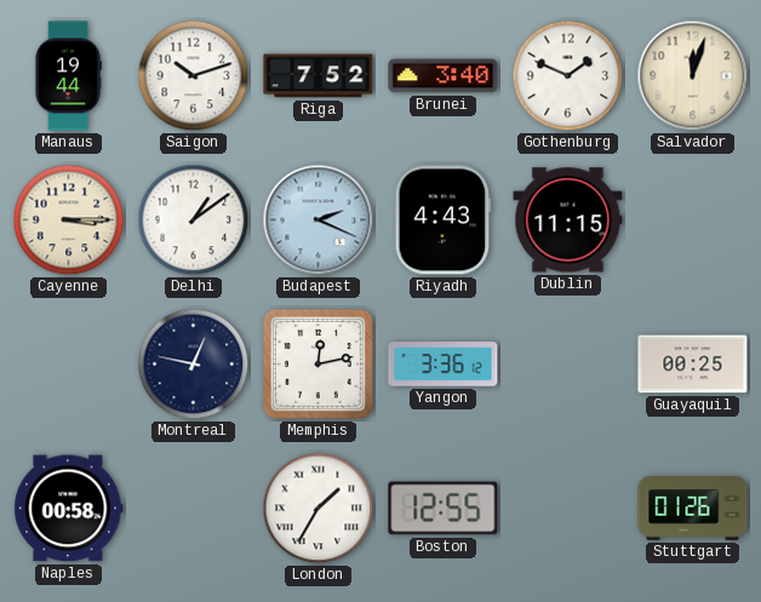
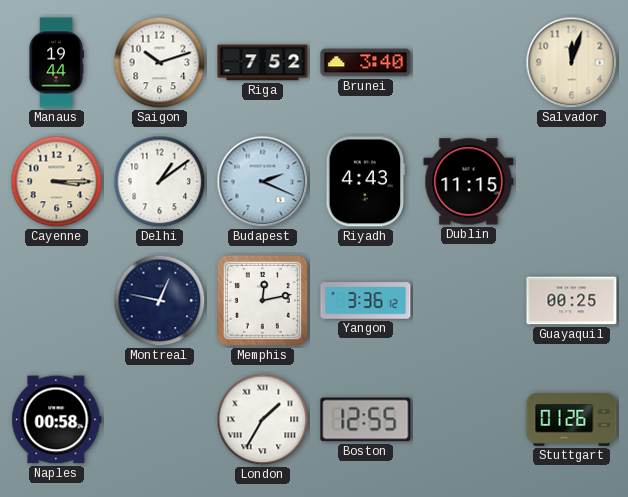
Gothenburg: 1:49 -> none (568, 76)
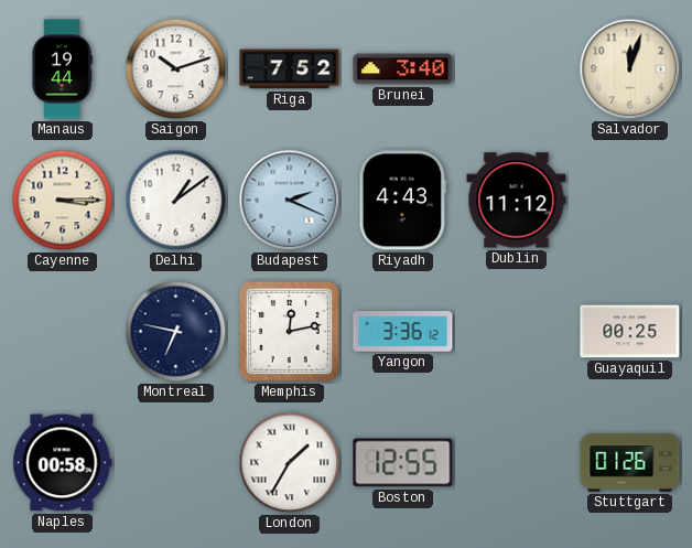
Dublin: 11:15 -> 11:12 (517, 201)
Montreal: 12:47 -> 6:47 (176, 332)
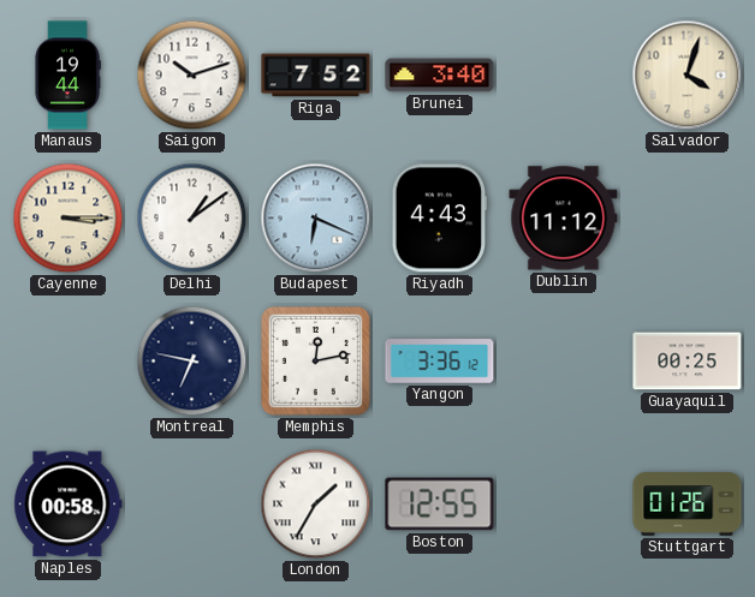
Salvador: 12:03 -> 4:03 (688, 76)
Budapest: 2:19 -> 6:19 (316, 219)
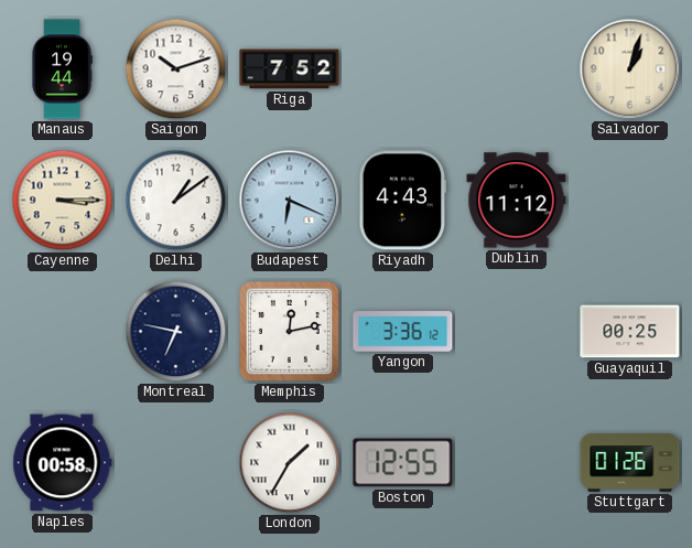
Brunei: 3:40 -> none (440, 76)
Salvador: 4:03 -> 1:03 (630, 69)
